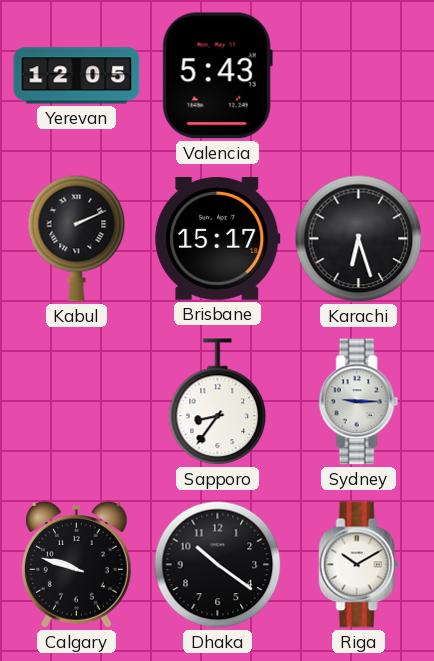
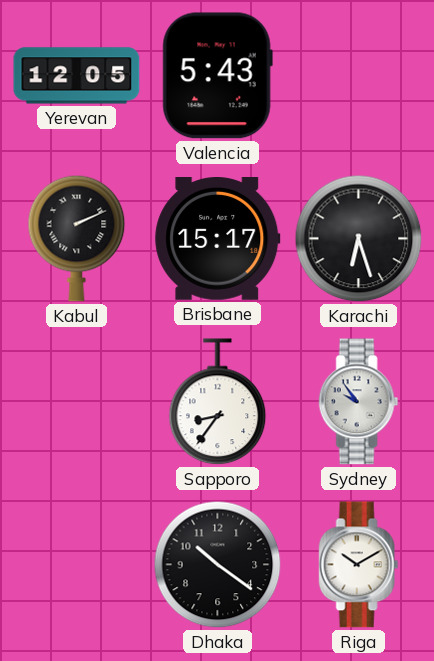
Sydney: 9:15 -> 9:54 (359, 402)
Calgary: 9:48 -> none (76, 565)
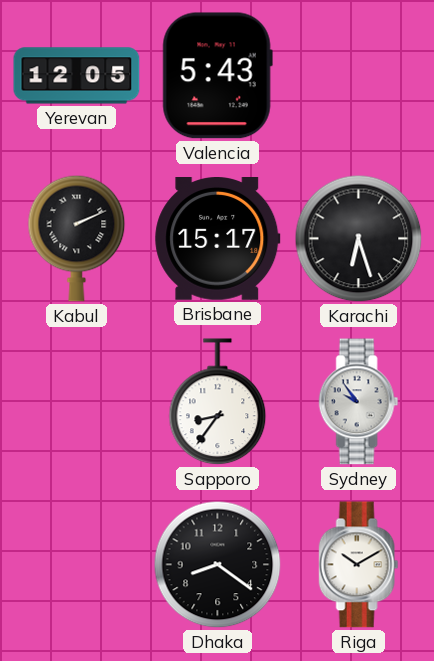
Dhaka: 10:21 -> 8:21 (218, 565)
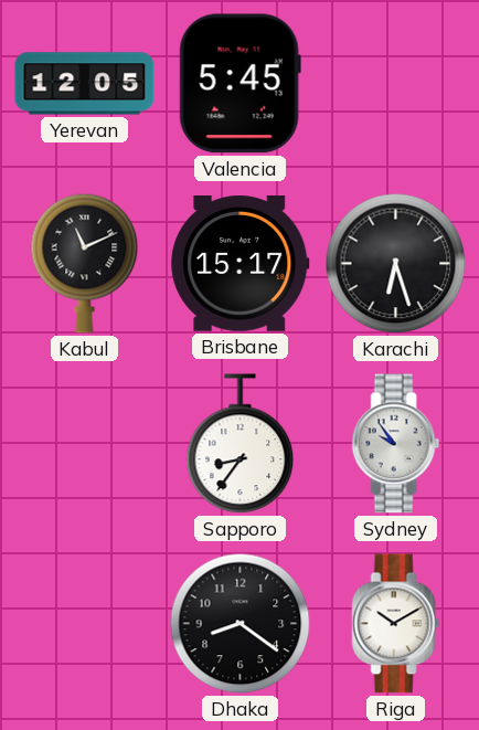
Valencia: 5:43 -> 5:45 (239, 84)
Kabul: 2:11 -> 11:11 (85, 263)
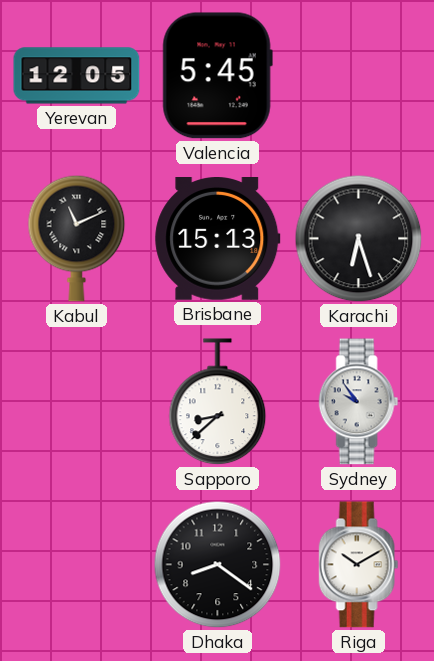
Brisbane: 15:17 -> 15:13 (218, 239)
Sapporo: 8:36 -> 8:38 (218, 402)
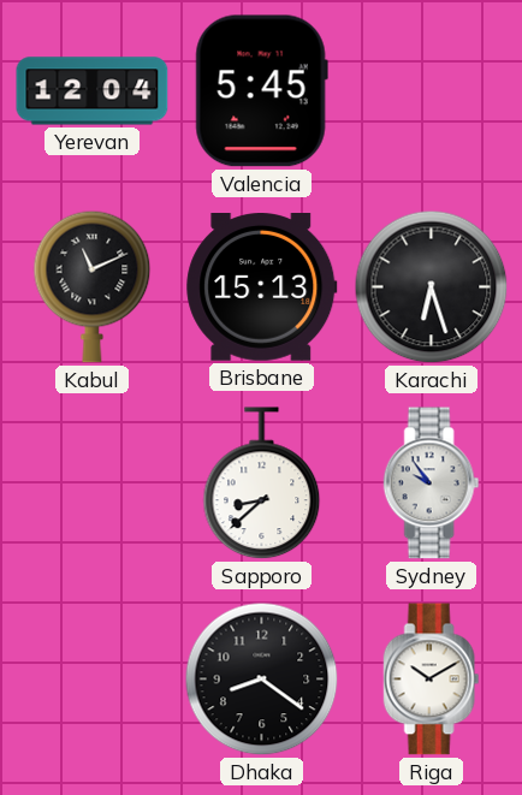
Yerevan: 12:05 -> 12:04 (93, 91)
